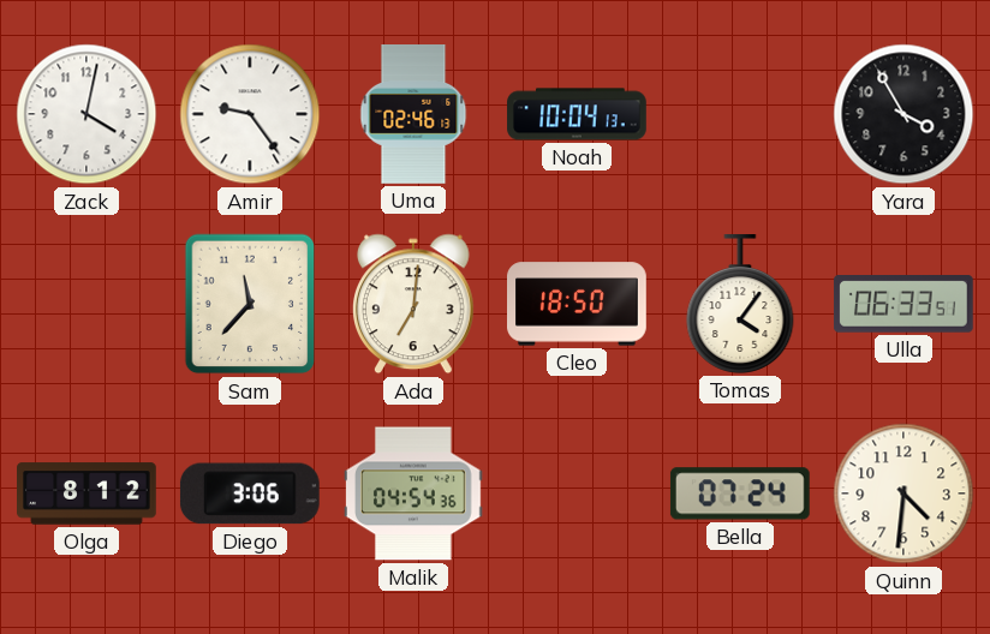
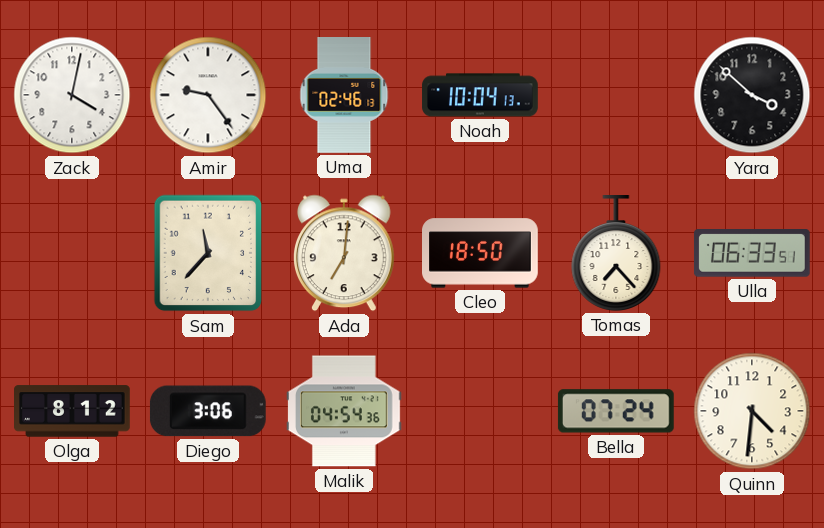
Yara: 3:55 -> 3:52 (752, 95)
Tomas: 4:06 -> 7:23 (616, 254)
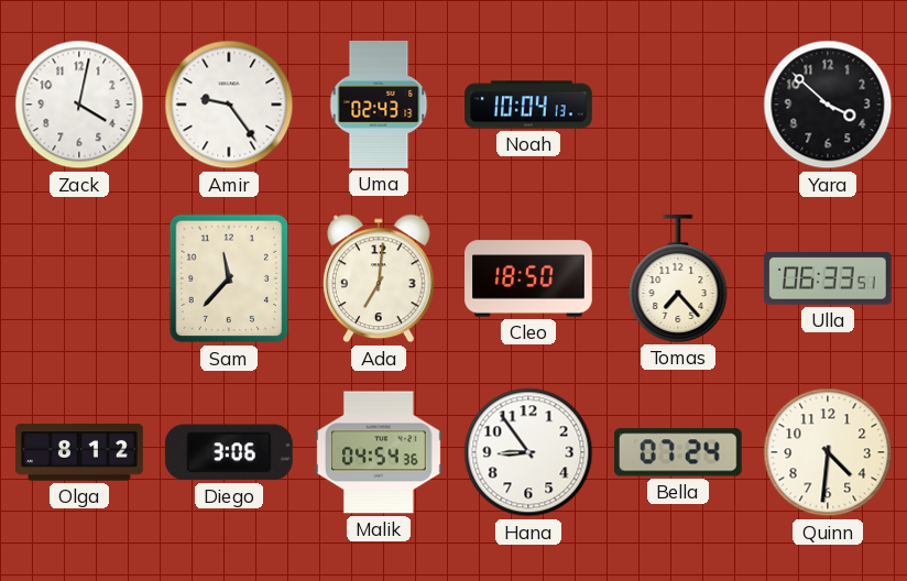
Uma: 02:46 -> 02:43 (379, 106)
Hana: none -> 8:54 (528, 452)
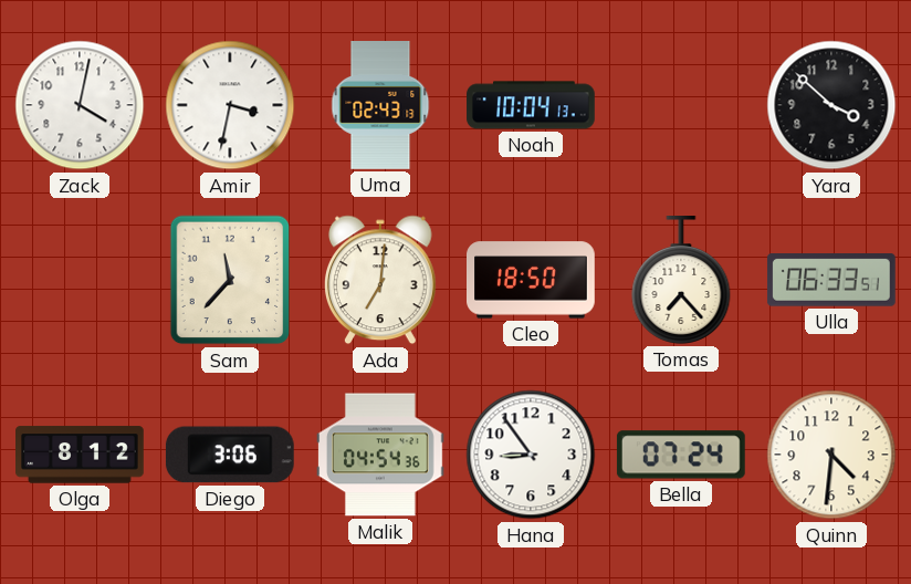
Amir: 9:24 -> 3:32 (230, 105)
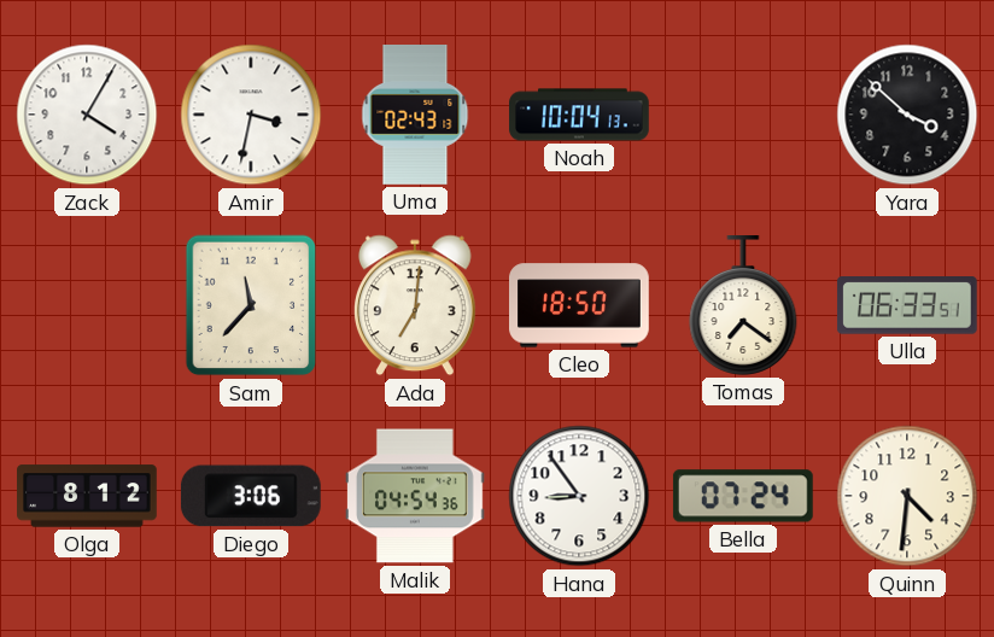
Zack: 4:02 -> 4:05 (87, 115)
Tomas: 7:23 -> 7:21 (743, 306)
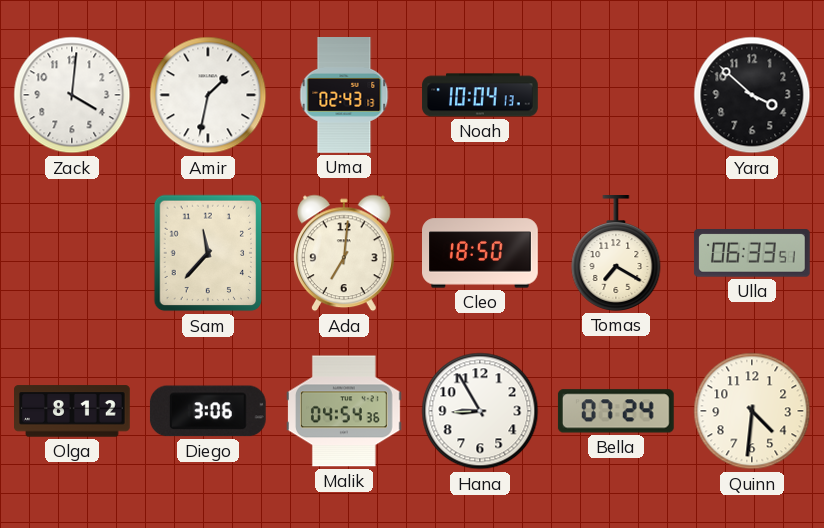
Zack: 4:05 -> 4:01 (72, 95)
Amir: 3:32 -> 1:32 (208, 95)
Tomas: 7:21 -> 7:20 (616, 254)
Hana: 8:54 -> 8:55 (480, 411)
